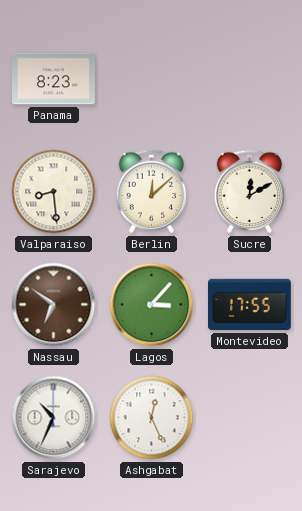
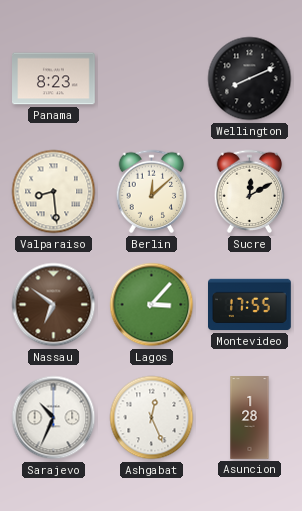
Wellington: none -> 8:11 (250, 79)
Asuncion: none -> 1:28 (250, 418)
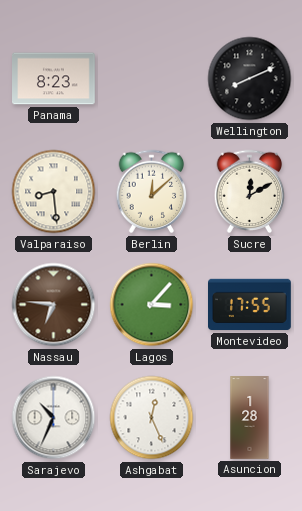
Nassau: 6:51 -> 6:46 (54, 305)
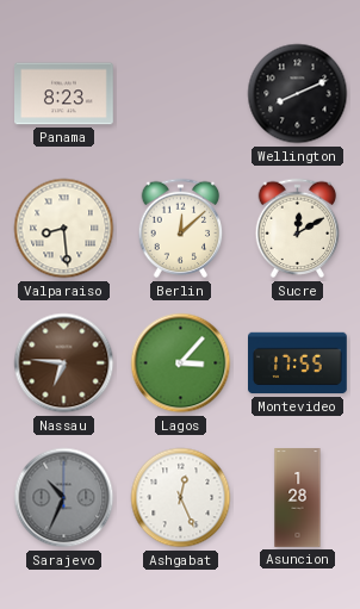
Sarajevo dial: white -> grey (64, 498)
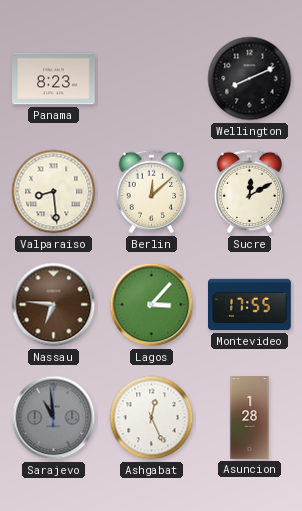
Sarajevo: 10:34 -> 10:59 (54, 418)
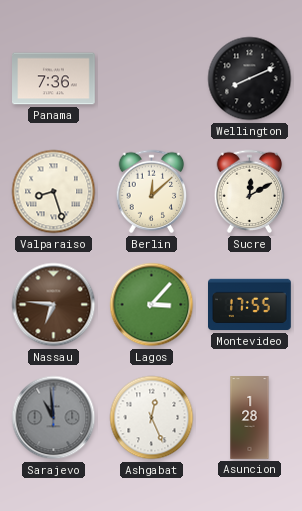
Panama: 8:23 -> 7:36 (54, 79)
Valparaiso: 8:29 -> 8:27 (54, 192)
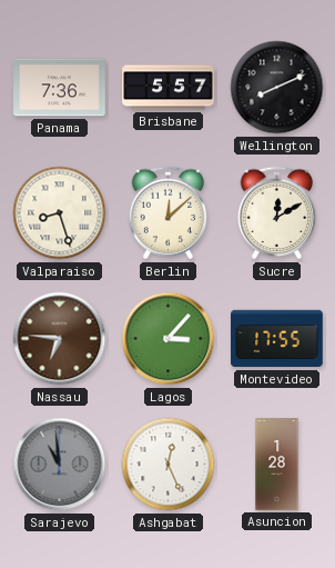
Brisbane: none -> 5:57 (169, 88)
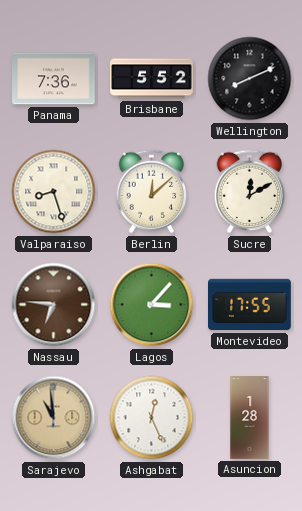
Brisbane: 5:57 -> 5:52 (152, 79)
Sarajevo dial: grey -> champagne (54, 418)
